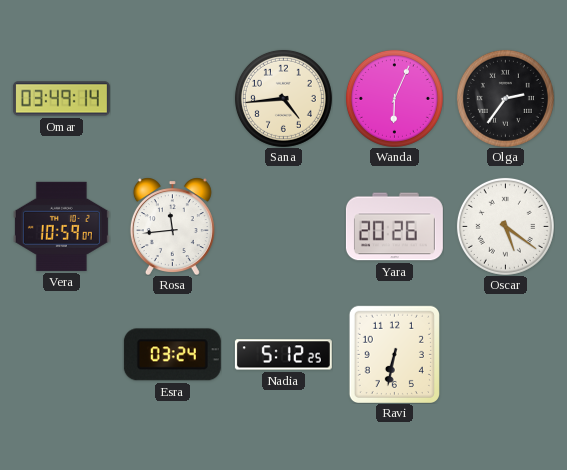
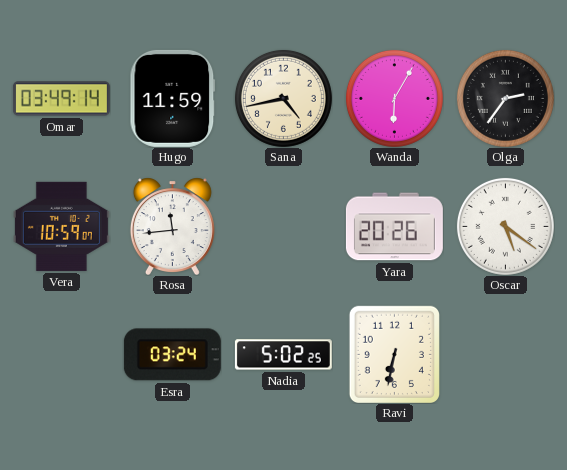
Hugo: none -> 11:59 (173, 98)
Sana: 4:44 -> 4:43 (283, 98)
Wanda: 6:04 -> 6:05 (394, 98)
Nadia: 5:12 -> 5:02 (283, 355)
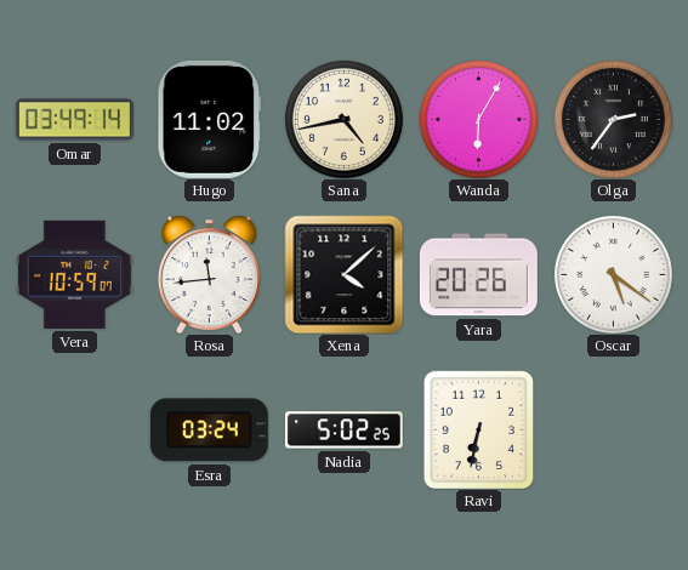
Hugo: 11:59 -> 11:02 (210, 119)
Xena: none -> 4:08 (343, 274)
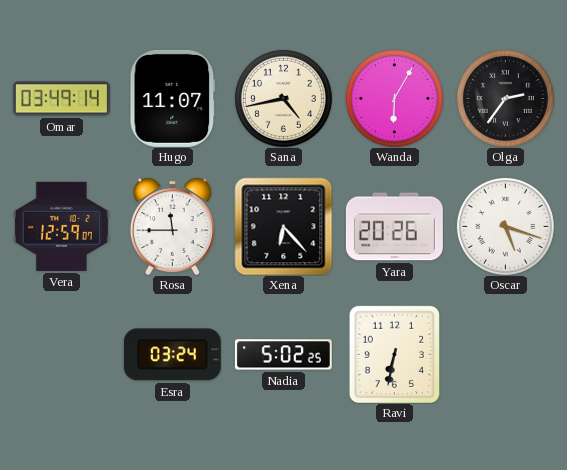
Hugo: 11:02 -> 11:07 (173, 98)
Vera: 10:59 -> 12:59 (61, 226)
Rosa: 11:44 -> 11:45 (172, 226)
Xena: 4:08 -> 6:23 (283, 226)
Oscar: 5:21 -> 5:18 (505, 226)
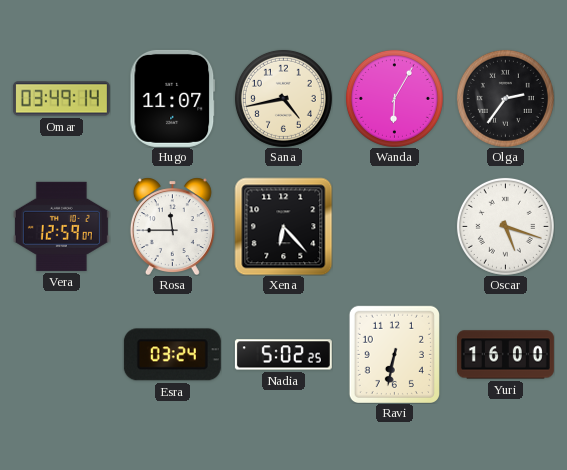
Yara: 20:26 -> none (394, 227)
Yuri: none -> 16:00 (505, 355)
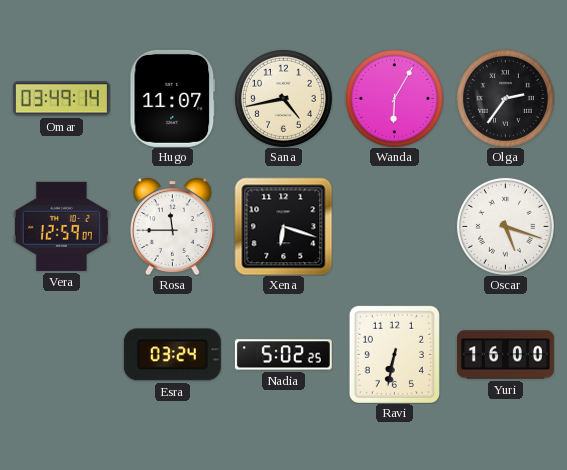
Xena: 6:23 -> 6:18 (283, 226)
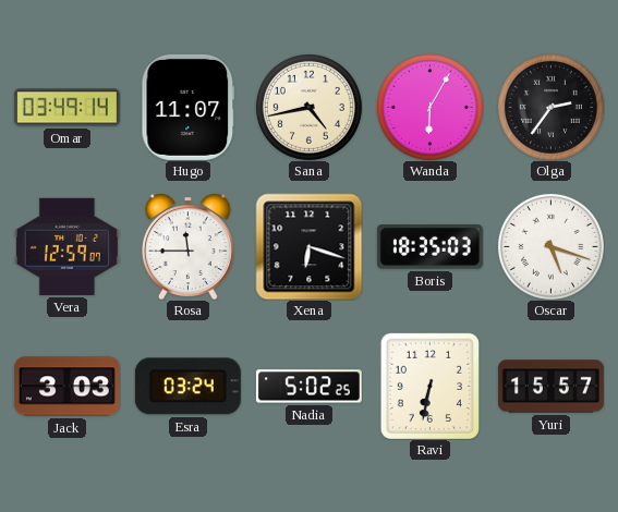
Boris: none -> 18:35 (429, 247)
Jack: none -> 3:03 (66, 387)
Yuri: 16:00 -> 15:57 (550, 387)
